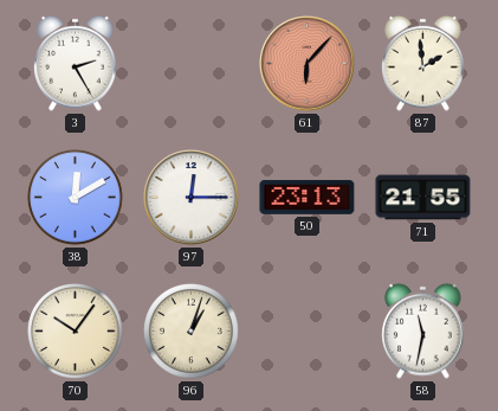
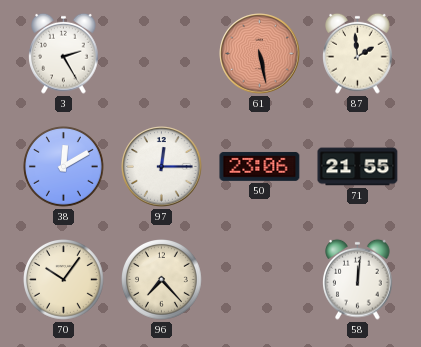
61: 6:07 -> 5:28 (260, 54)
50: 23:13 -> 23:06 (260, 167)
96: 1:03 -> 7:23 (162, 280)
58: 11:32 -> 12:01 (358, 279)
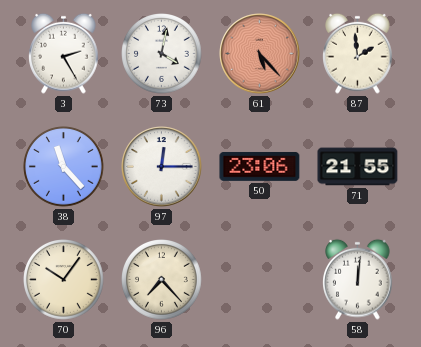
73: none -> 4:02 (162, 54)
61: 5:28 -> 5:23 (260, 54)
38: 12:10 -> 11:23 (64, 167)
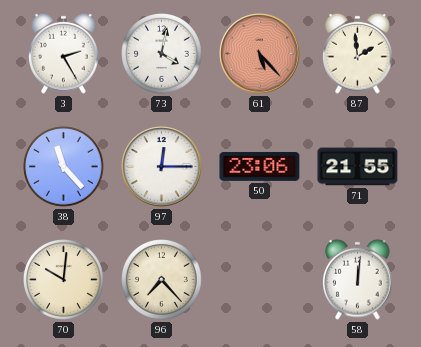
70: 10:06 -> 10:01 (64, 280)
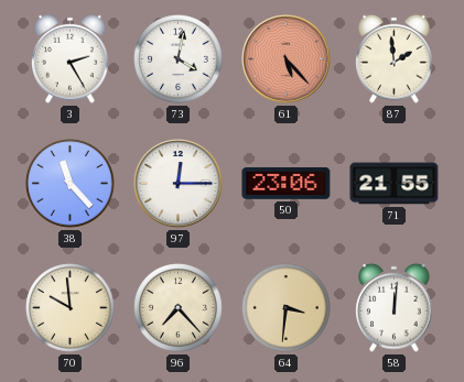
70: 10:01 -> 9:59 (71, 308)
64: none -> 3:31 (287, 308)
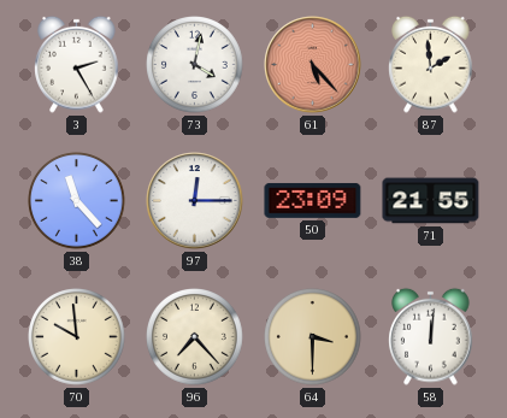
50: 23:06 -> 23:09 (313, 201)
64: 3:31 -> 3:30 (313, 337)
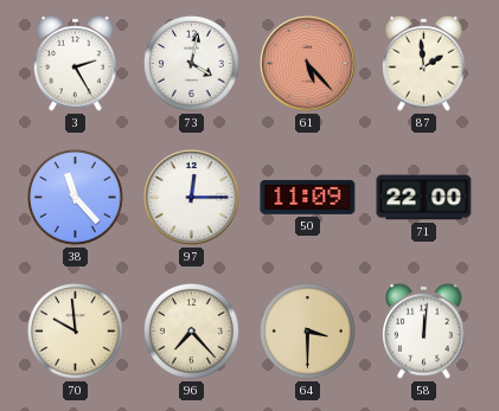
50: 23:09 -> 11:09 (308, 198)
71: 21:55 -> 22:00 (424, 198)
